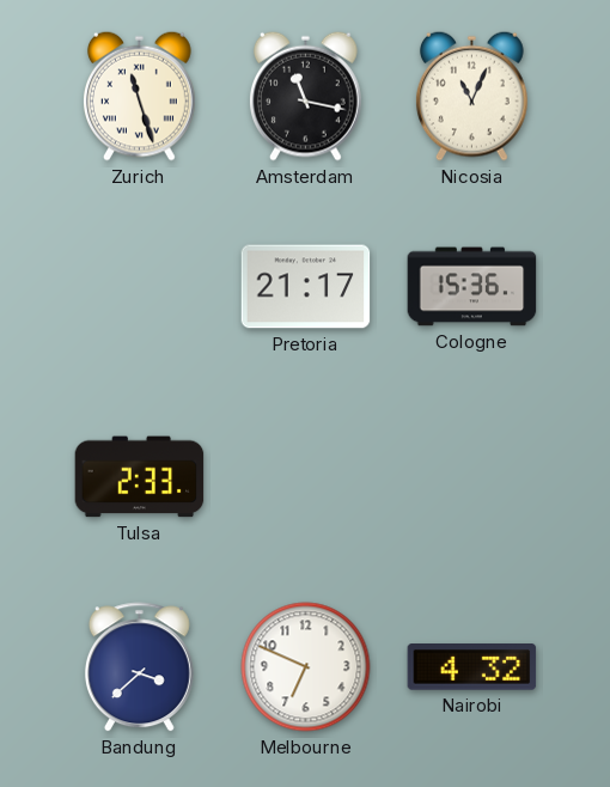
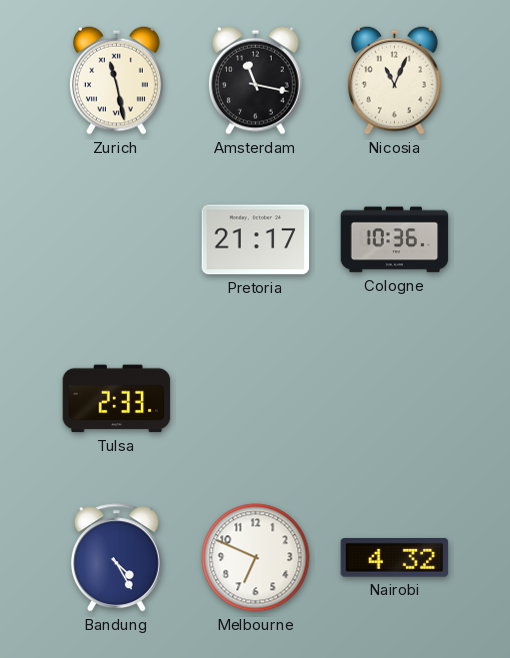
Zurich: 11:27 -> 11:28 (116, 80)
Cologne: 15:36 -> 10:36 (395, 240)
Bandung: 3:38 -> 4:25 (116, 558)
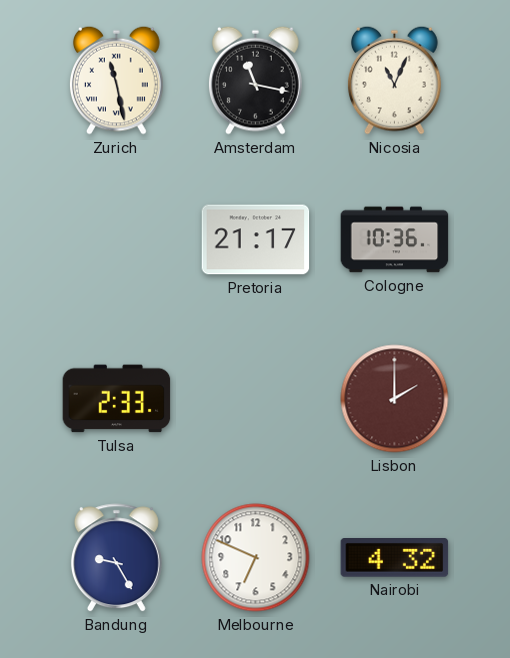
Lisbon: none -> 2:00 (395, 399)
Bandung: 4:25 -> 9:25 (116, 558)
